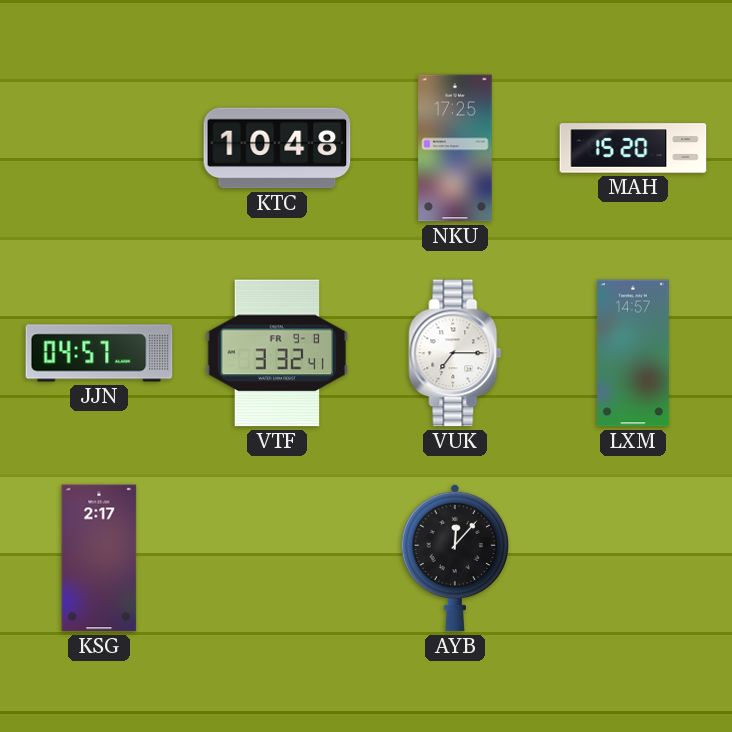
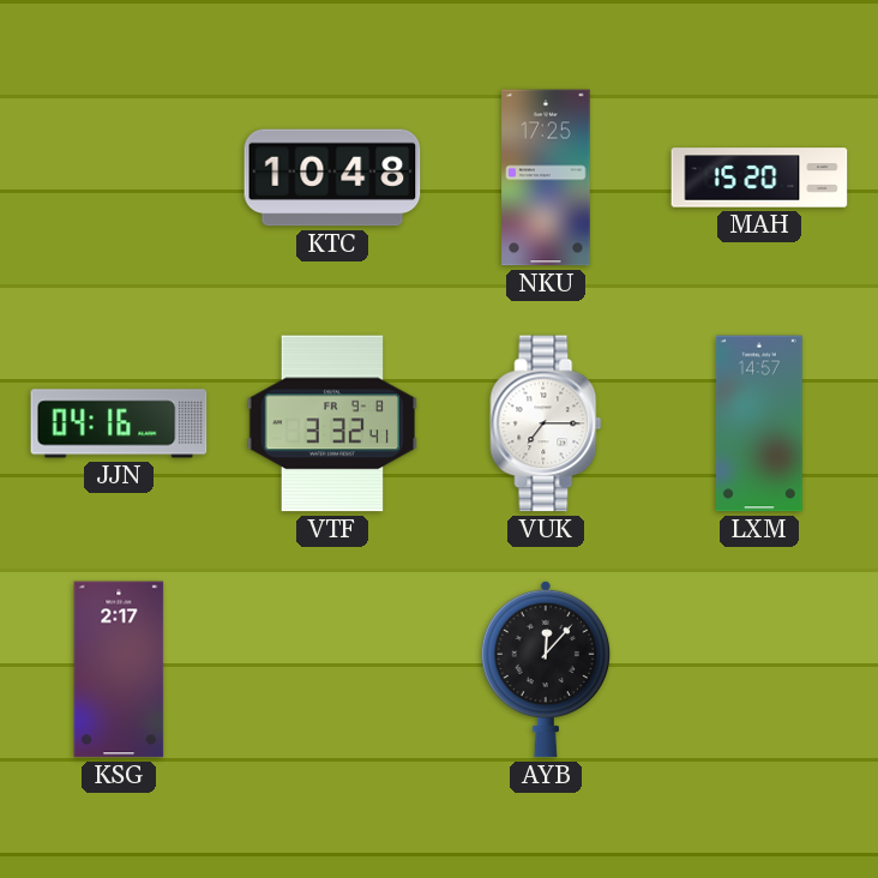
JJN: 04:57 -> 04:16 (119, 423)
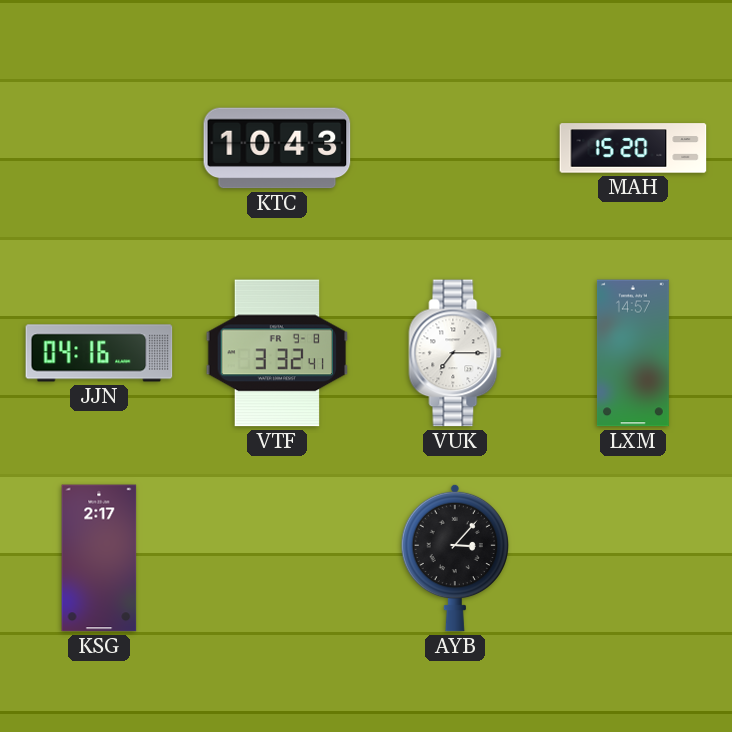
KTC: 10:48 -> 10:43 (277, 148)
NKU: 17:25 -> none (546, 178)
AYB: 12:07 -> 3:07 (455, 558)
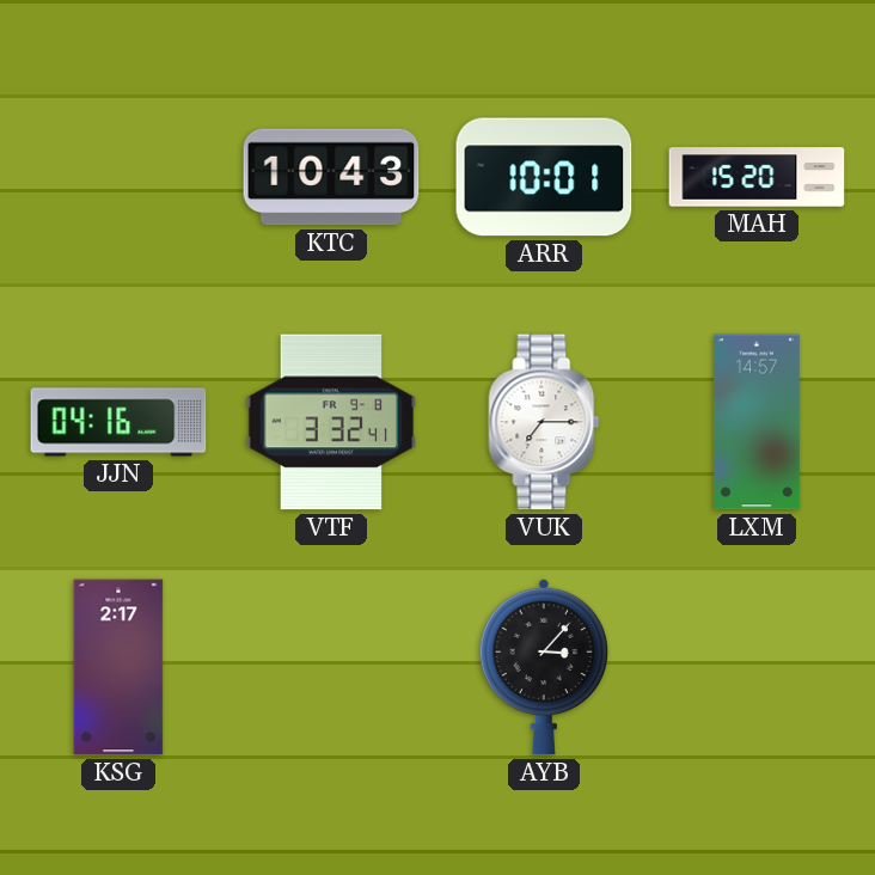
ARR: none -> 10:01 (544, 177)
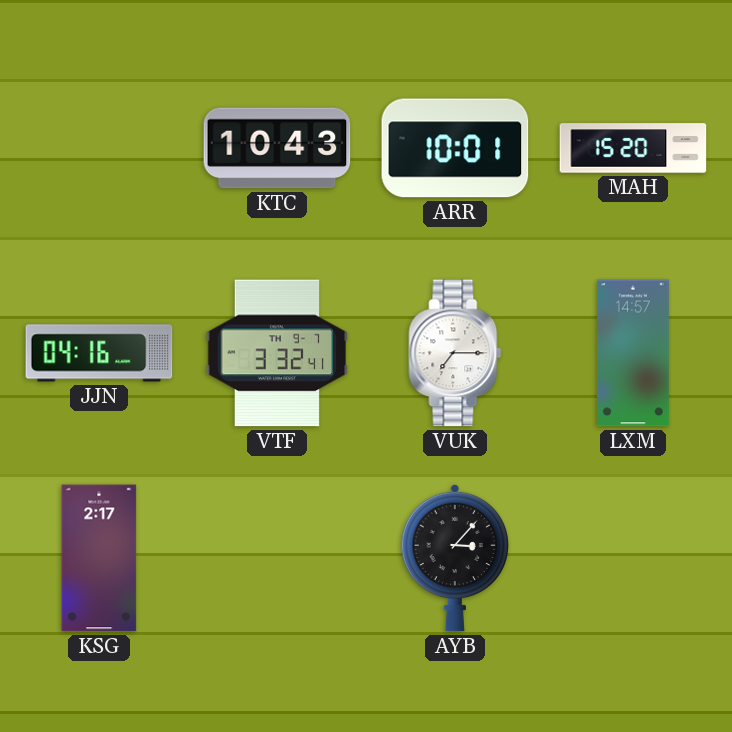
VTF date: FR 9-8 -> TH 9-7 (277, 353)
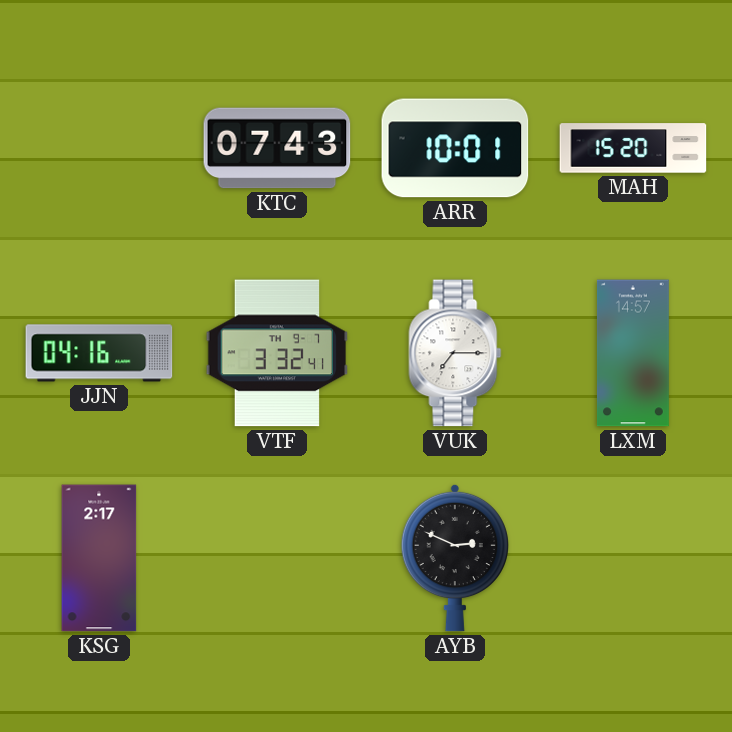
KTC: 10:43 -> 07:43 (277, 148)
AYB: 3:07 -> 2:49 (455, 558)
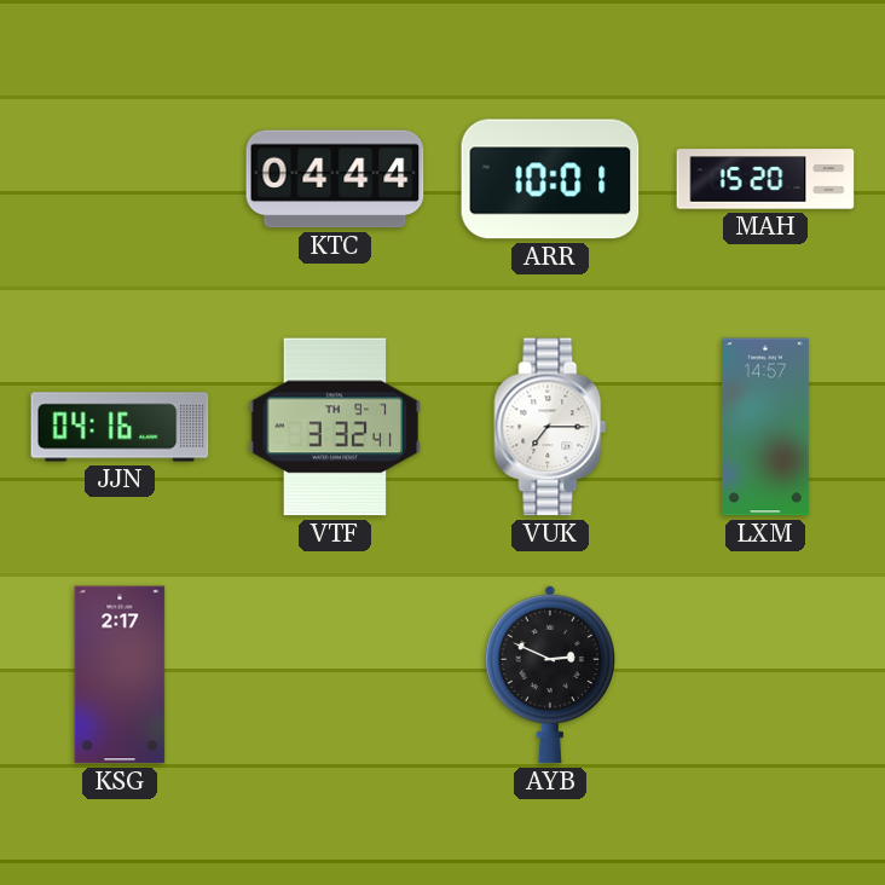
KTC: 07:43 -> 04:44 (335, 179)
